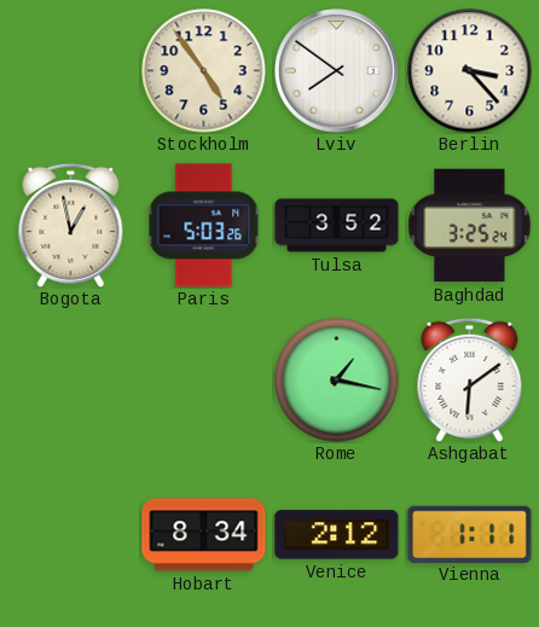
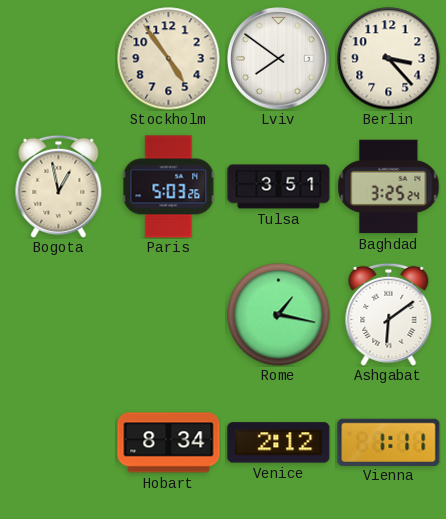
Tulsa: 3:52 -> 3:51 (279, 187)
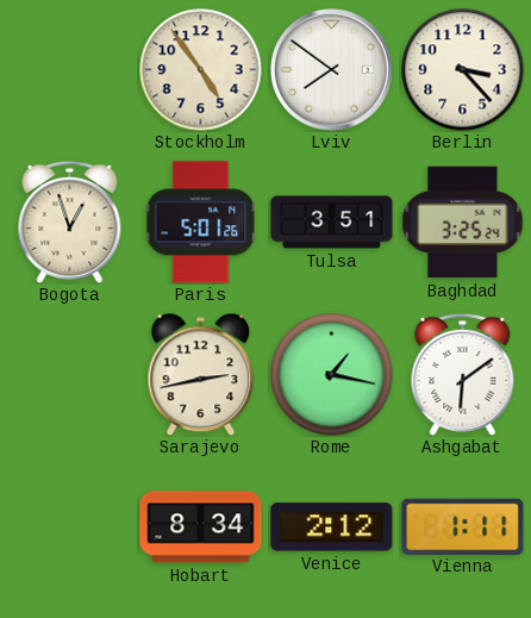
Bogota: 12:58 -> 12:57 (70, 221)
Paris: 5:03 -> 5:01 (201, 223)
Sarajevo: none -> 2:43 (201, 374)
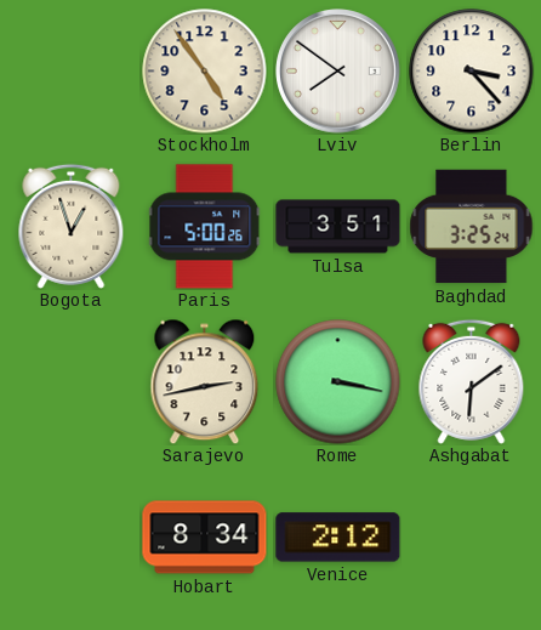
Paris: 5:01 -> 5:00 (205, 227)
Rome: 1:17 -> 3:17 (338, 382)
Vienna: 1:11 -> none (463, 526)
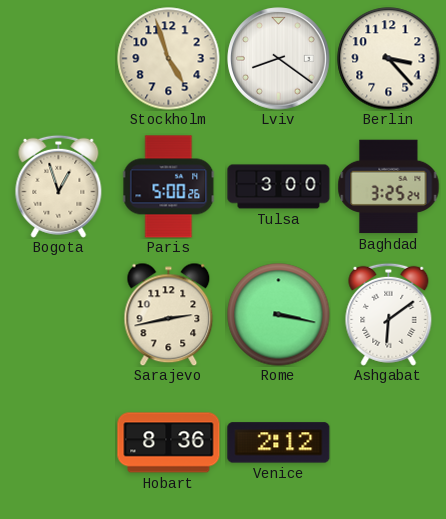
Stockholm: 4:54 -> 4:57 (169, 59)
Lviv: 7:51 -> 8:21 (279, 59)
Tulsa: 3:51 -> 3:00 (279, 187)
Hobart: 8:34 -> 8:36 (169, 443)
